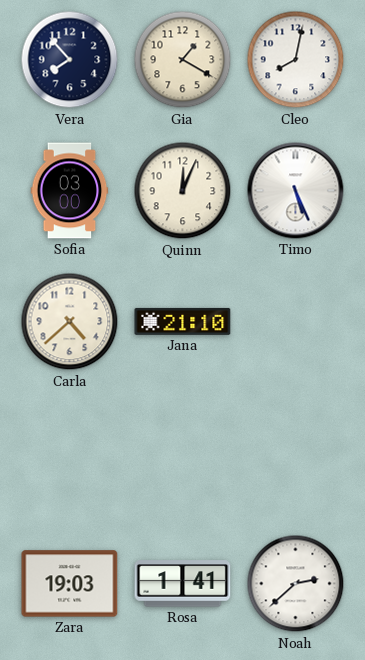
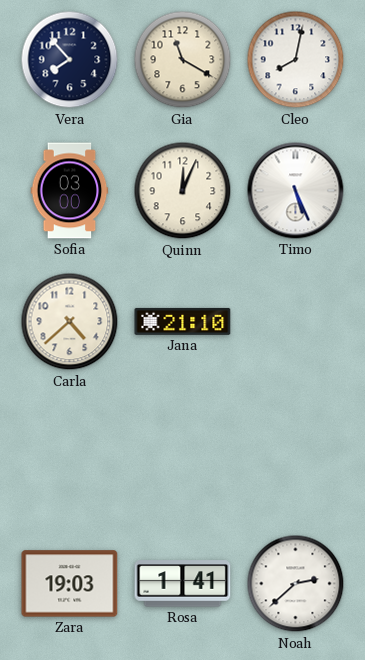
Gia: 1:20 -> 11:20 (183, 60)
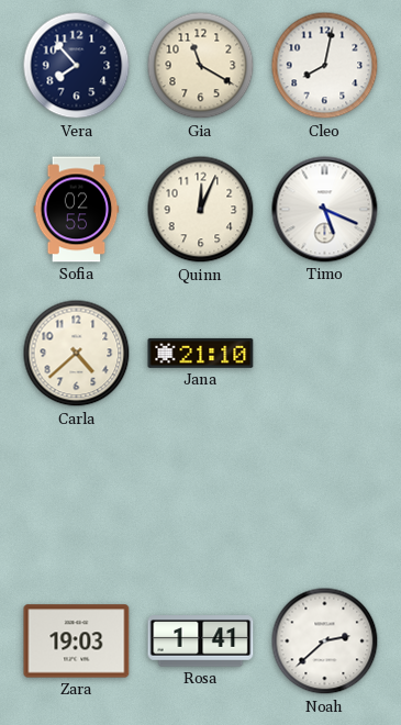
Sofia: 03:00 -> 02:55 (77, 210)
Timo: 5:26 -> 5:19 (325, 210)
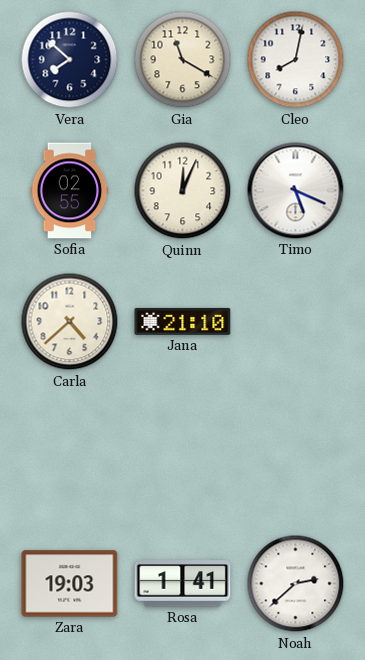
Vera: 7:53 -> 7:52 (70, 60)
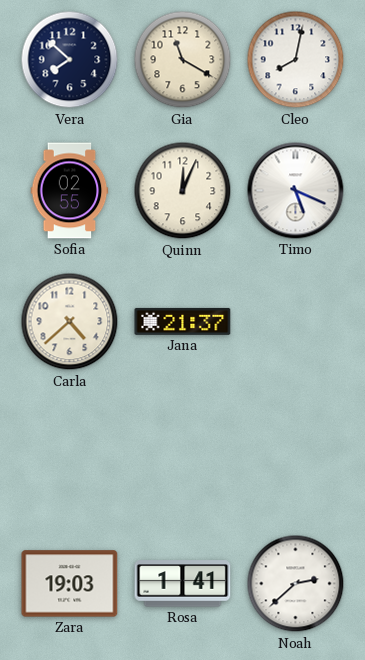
Jana: 21:10 -> 21:37 (183, 321)
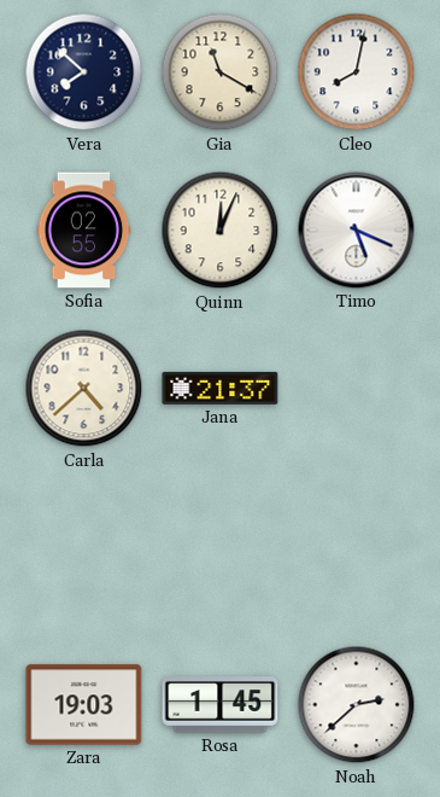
Rosa: 1:41 -> 1:45 (221, 705)
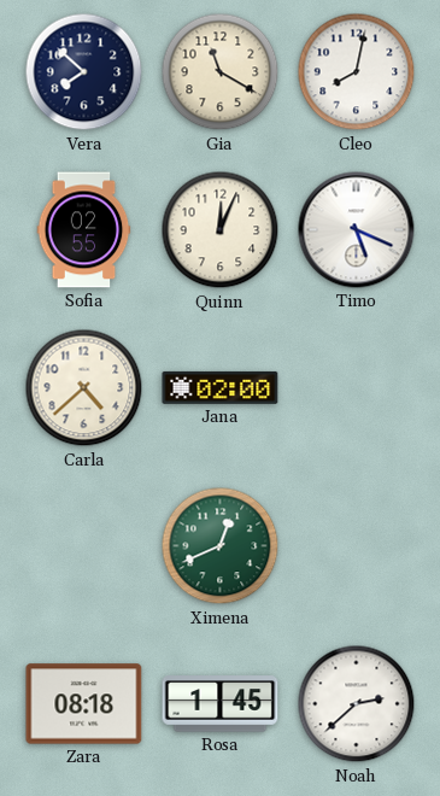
Jana: 21:37 -> 02:00 (221, 387)
Ximena: none -> 12:41 (221, 546)
Zara: 19:03 -> 08:18 (84, 704)
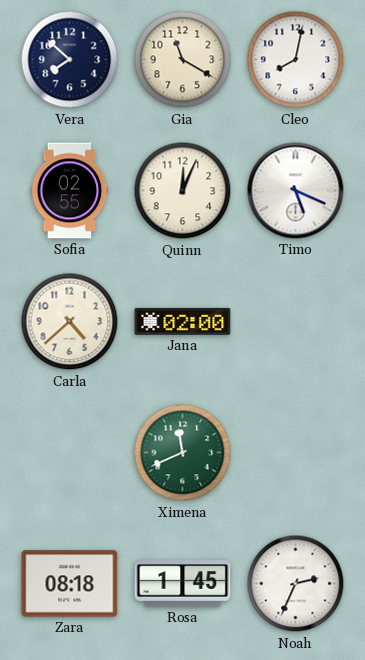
Ximena: 12:41 -> 11:41 (183, 453)
Noah: 2:38 -> 2:34 (296, 584)
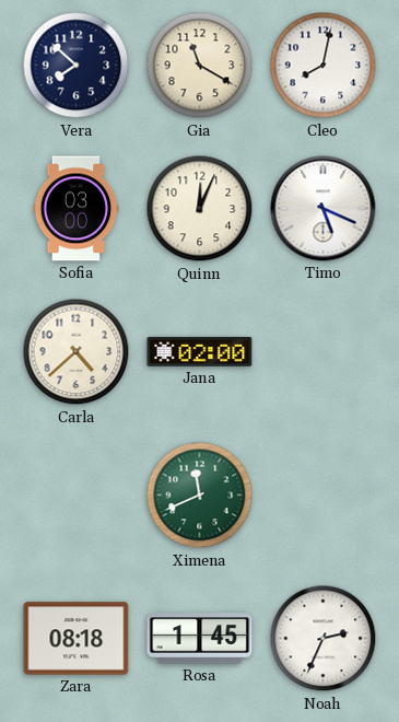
Sofia: 02:55 -> 03:00 (77, 209)
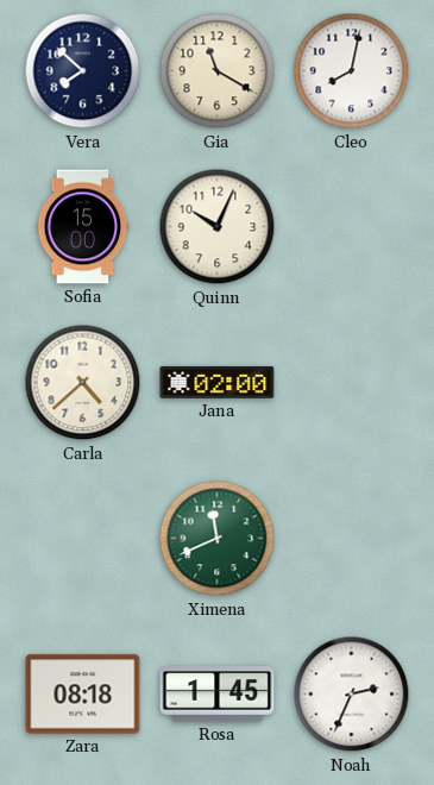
Sofia: 03:00 -> 15:00 (83, 227)
Quinn: 12:04 -> 10:04 (218, 227)
Timo: 5:19 -> none (324, 209)
